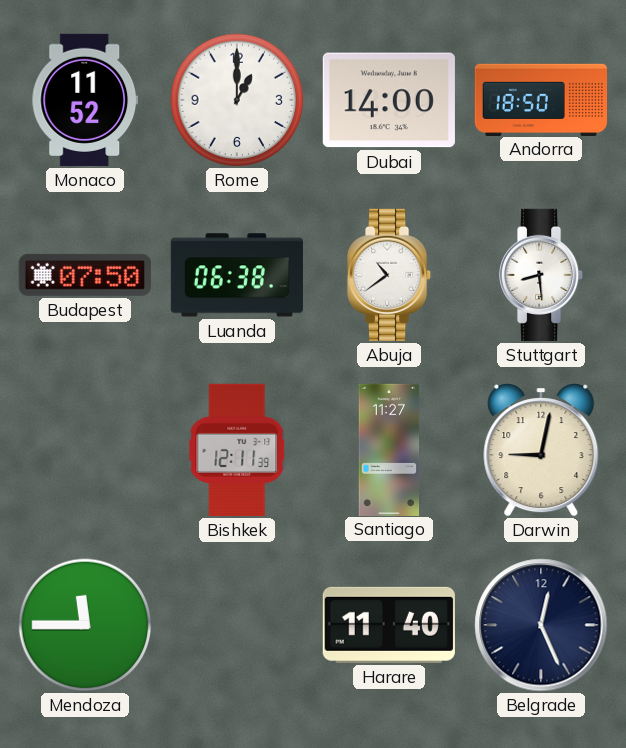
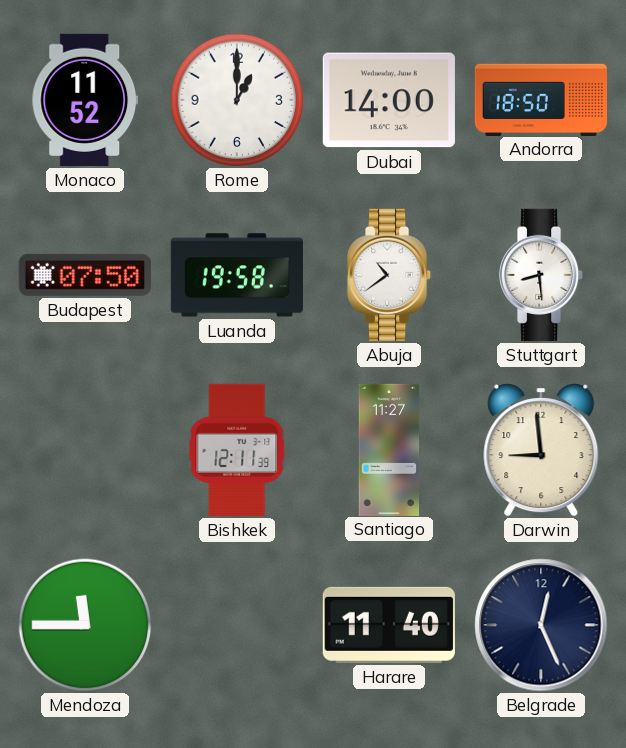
Luanda: 06:38 -> 19:58 (237, 275)
Darwin: 9:02 -> 8:59 (541, 450)
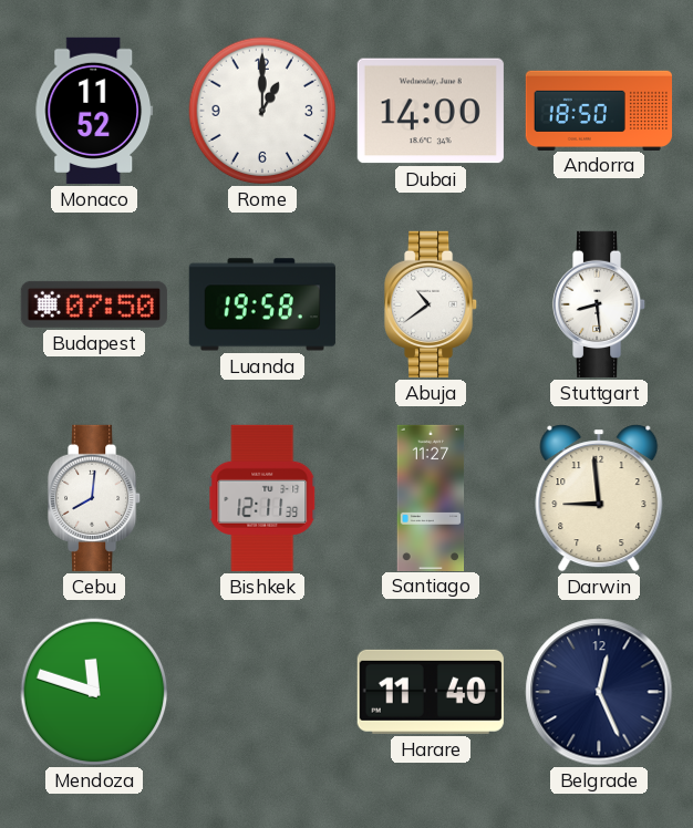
Cebu: none -> 8:01 (95, 498)
Mendoza: 11:45 -> 11:48 (94, 692)
